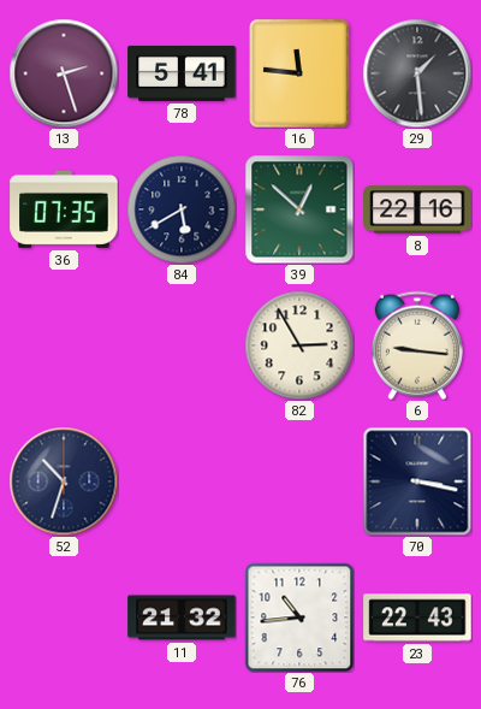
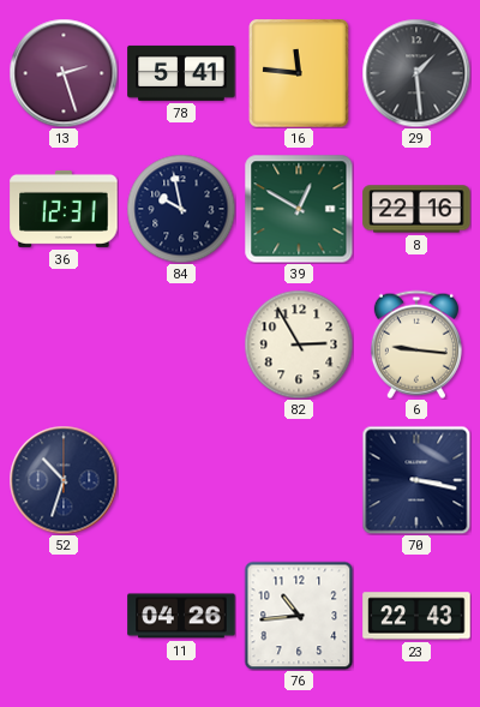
36: 07:35 -> 12:31 (64, 209)
84: 5:40 -> 9:58 (181, 209)
39: 12:52 -> 12:50 (299, 209)
11: 21:32 -> 04:26 (181, 616)
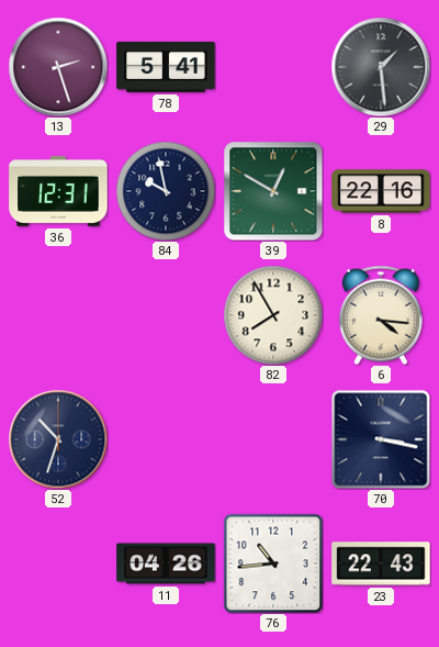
16: 11:46 -> none (299, 73)
82: 2:55 -> 7:55 (273, 315)
6: 9:16 -> 4:16 (381, 315)
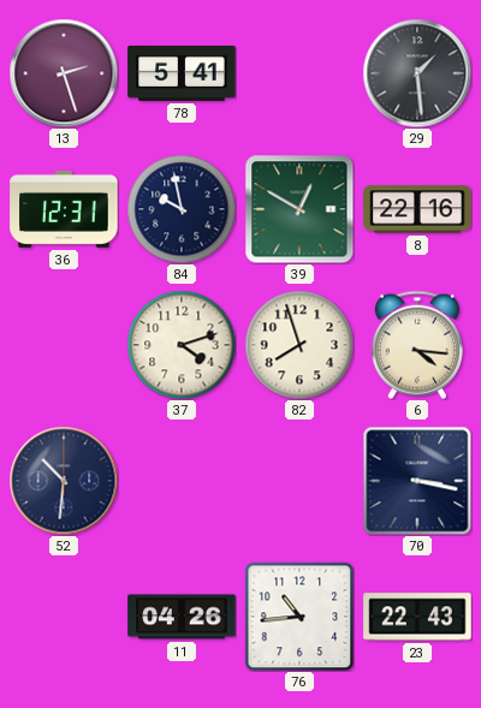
37: none -> 4:12 (182, 345)
82: 7:55 -> 7:57 (299, 345)
52: 10:33 -> 10:31 (64, 481)
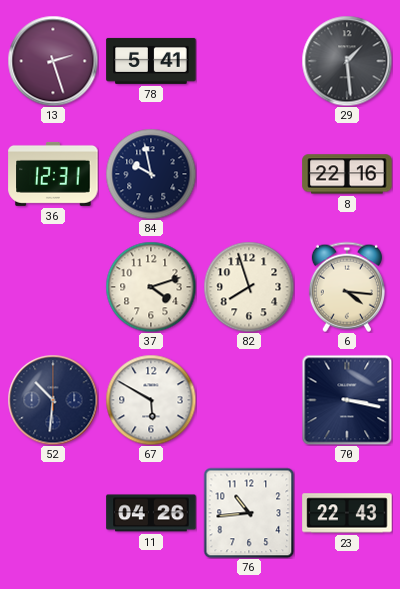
39: 12:50 -> none (299, 209)
67: none -> 5:50 (151, 400)
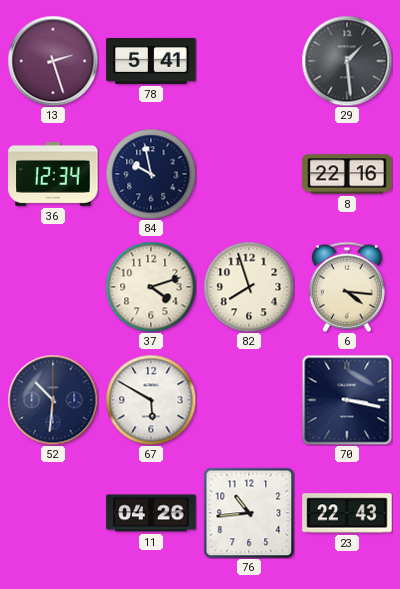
36: 12:31 -> 12:34 (53, 174)
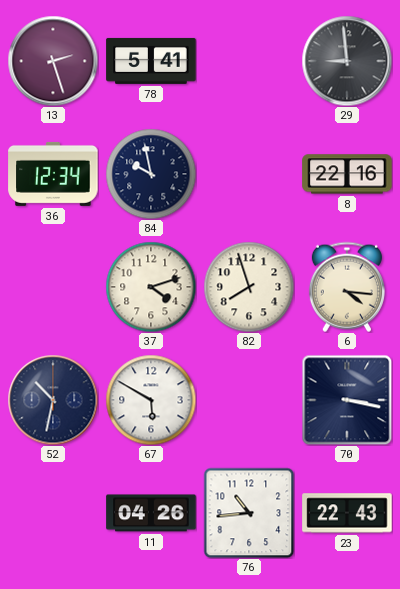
29: 1:29 -> 8:59 (347, 61)
52: 10:31 -> 10:32 (53, 400)
